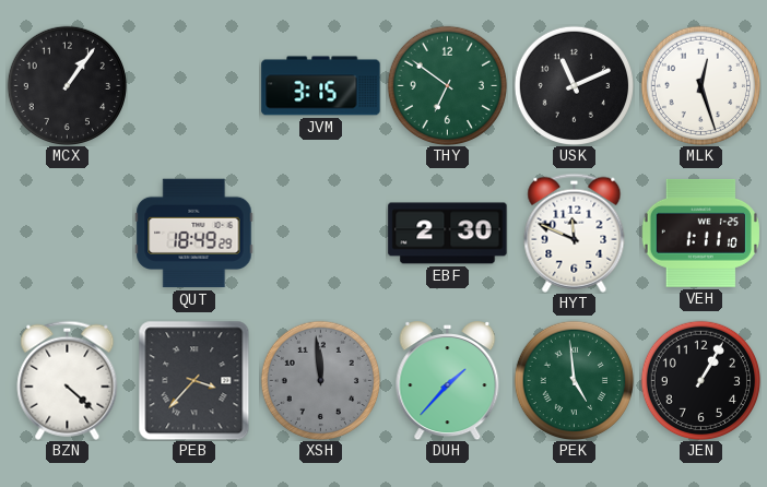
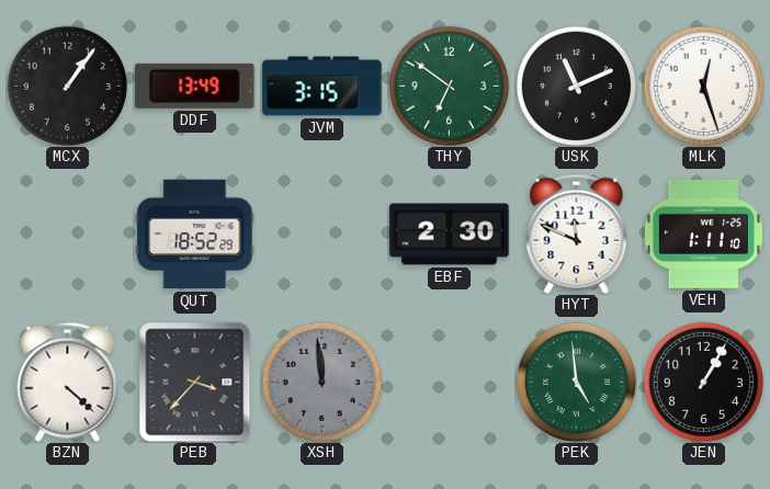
DDF: none -> 13:49 (195, 86)
QUT: 18:49 -> 18:52 (195, 235)
DUH: 1:37 -> none (448, 381)
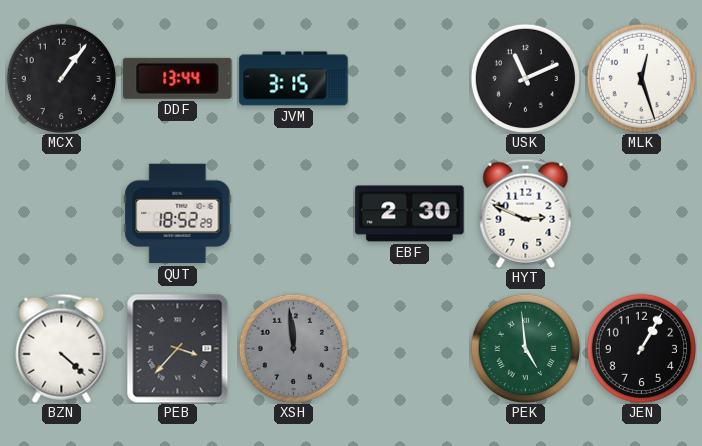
DDF: 13:49 -> 13:44 (178, 78)
THY: 6:51 -> none (449, 86)
HYT: 11:49 -> 2:49 (526, 213)
VEH: 1:11 -> none (703, 234)
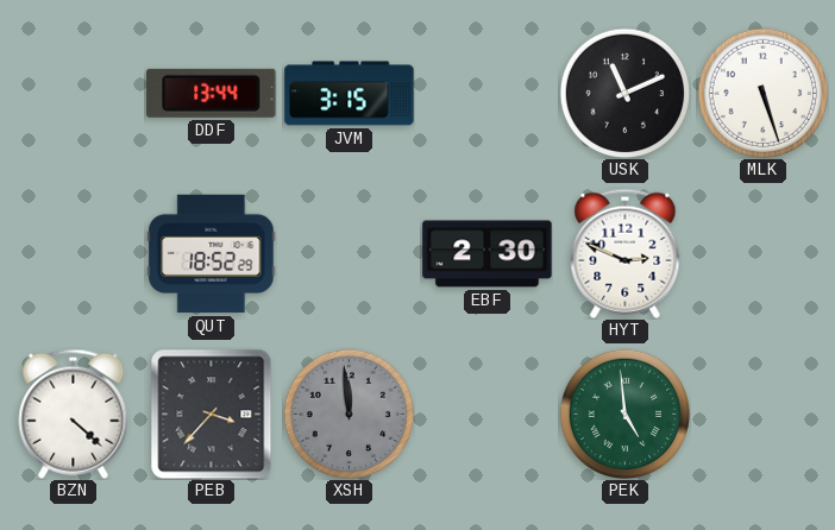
MCX: 1:06 -> none (61, 78)
MLK: 12:27 -> 5:27 (762, 93)
JEN: 1:05 -> none (641, 348)
